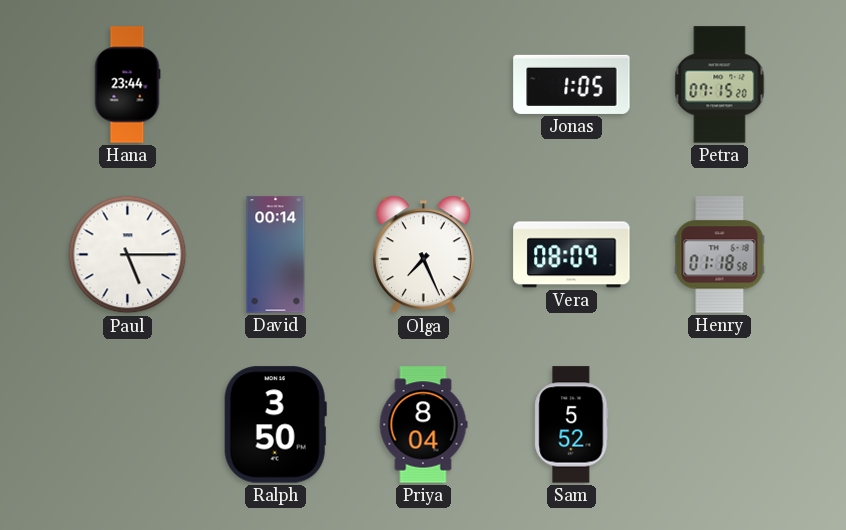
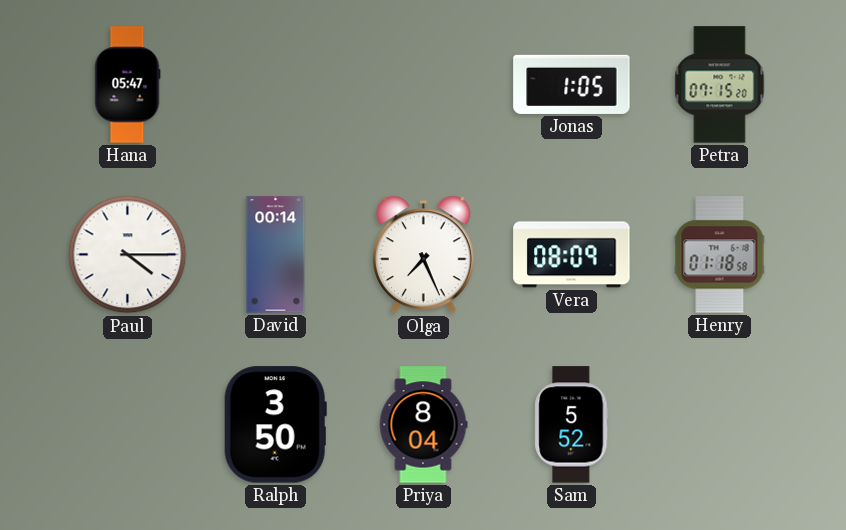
Hana: 23:44 -> 05:47 (127, 85)
Paul: 5:15 -> 4:15 (128, 255)
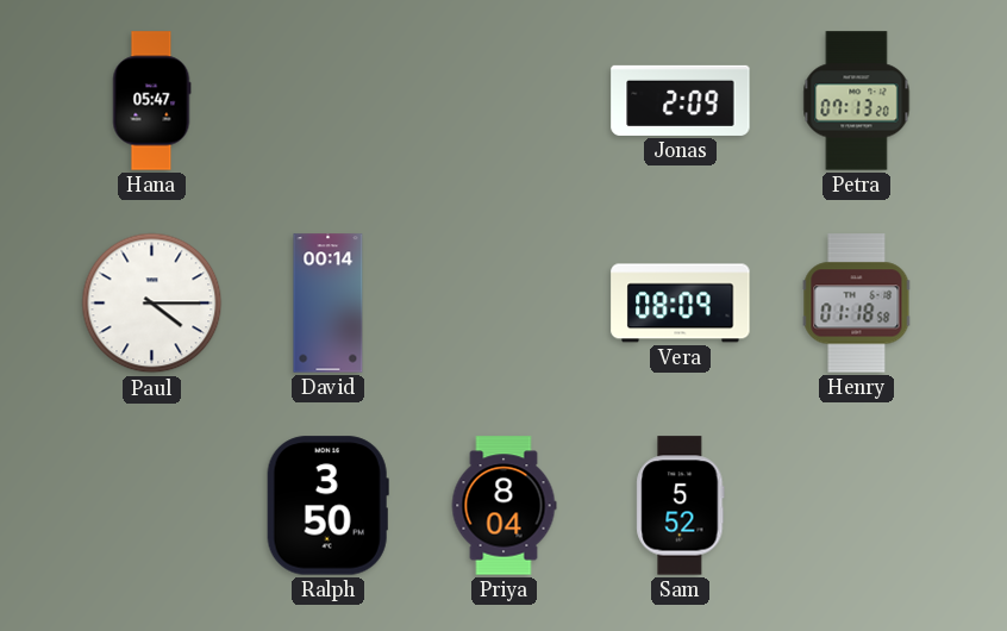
Jonas: 1:05 -> 2:09 (681, 100)
Petra: 07:15 -> 07:13 (857, 101)
Olga: 7:26 -> none (424, 255)
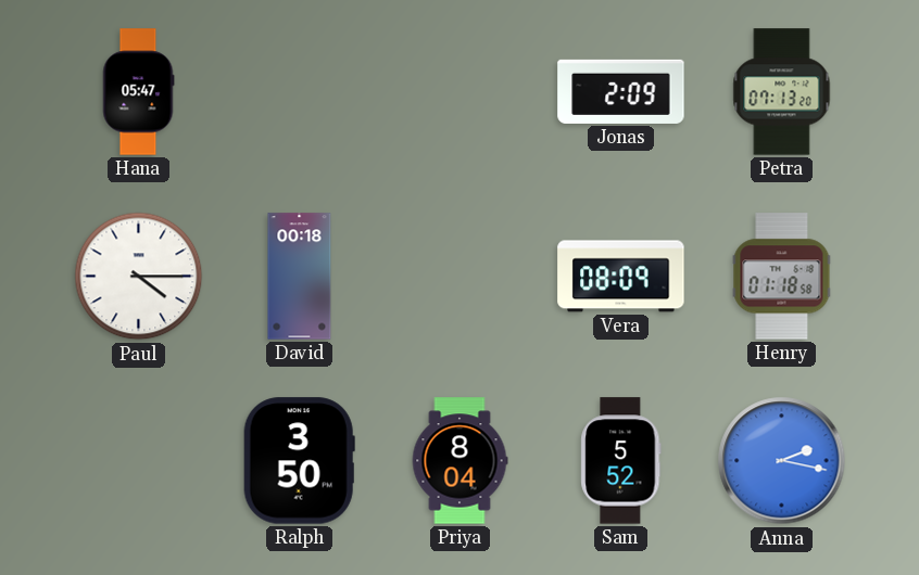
David: 00:14 -> 00:18 (300, 277)
Anna: none -> 2:17 (782, 461)
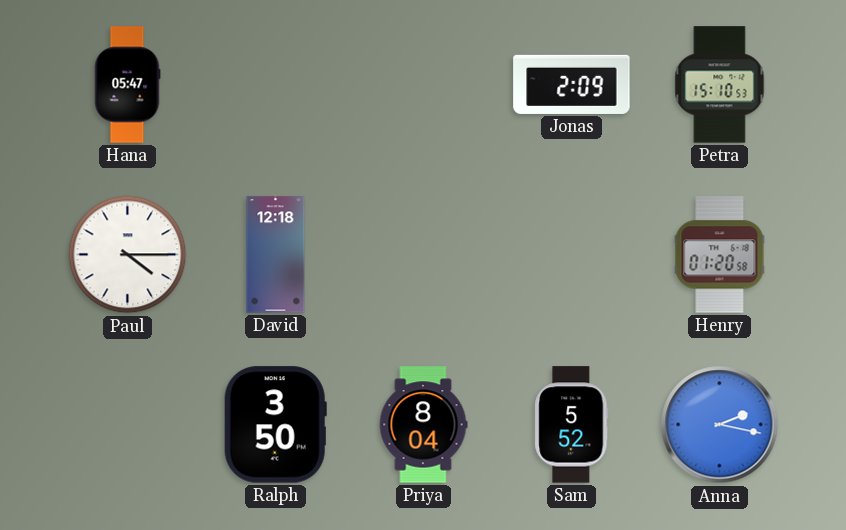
Petra: 07:13 -> 15:10 (720, 85)
David: 00:18 -> 12:18 (276, 255)
Vera: 08:09 -> none (621, 277)
Henry: 01:18 -> 01:20 (720, 255)
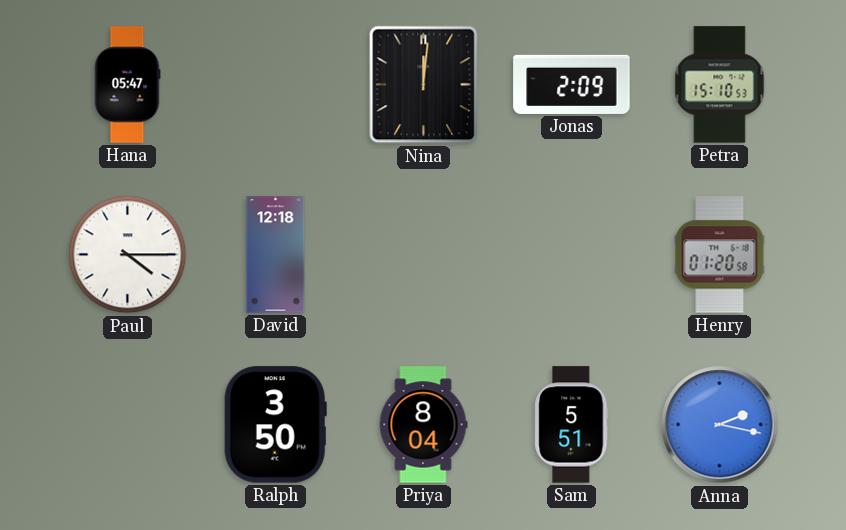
Nina: none -> 12:01 (424, 85)
Sam: 5:52 -> 5:51 (572, 425)
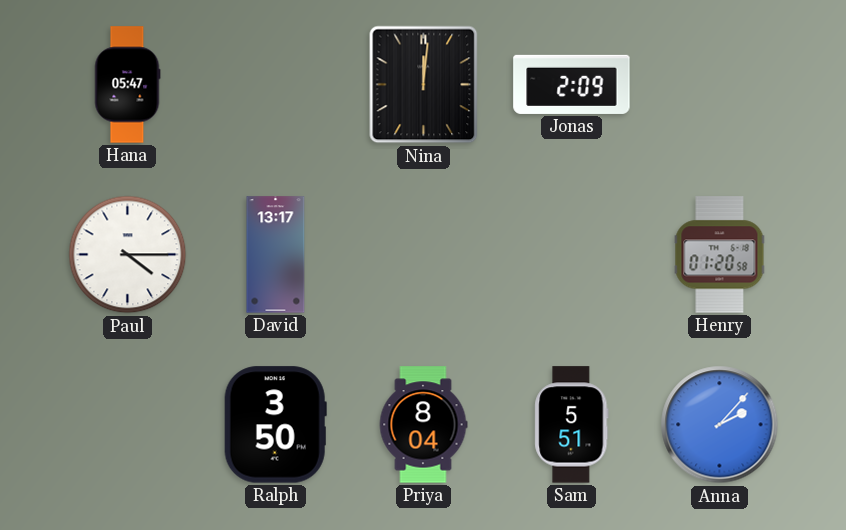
Petra: 15:10 -> none (720, 85)
David: 12:18 -> 13:17 (276, 255)
Anna: 2:17 -> 2:07 (720, 425)
